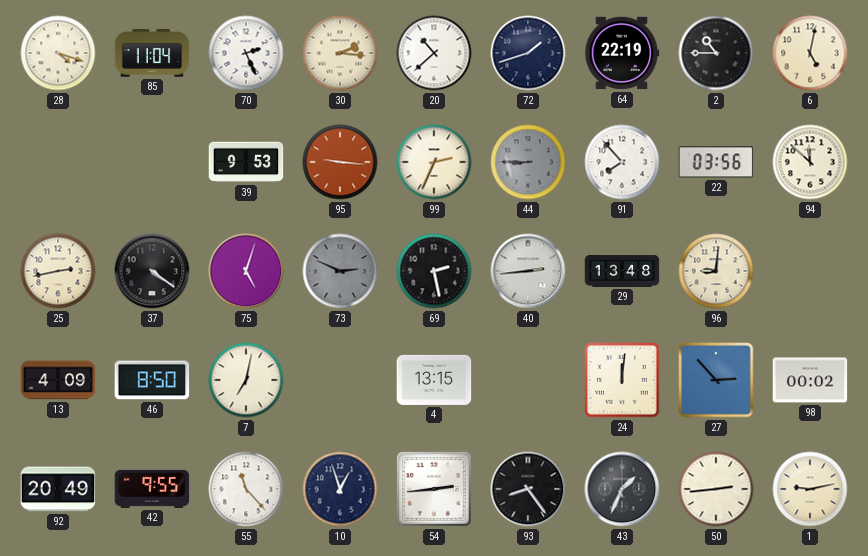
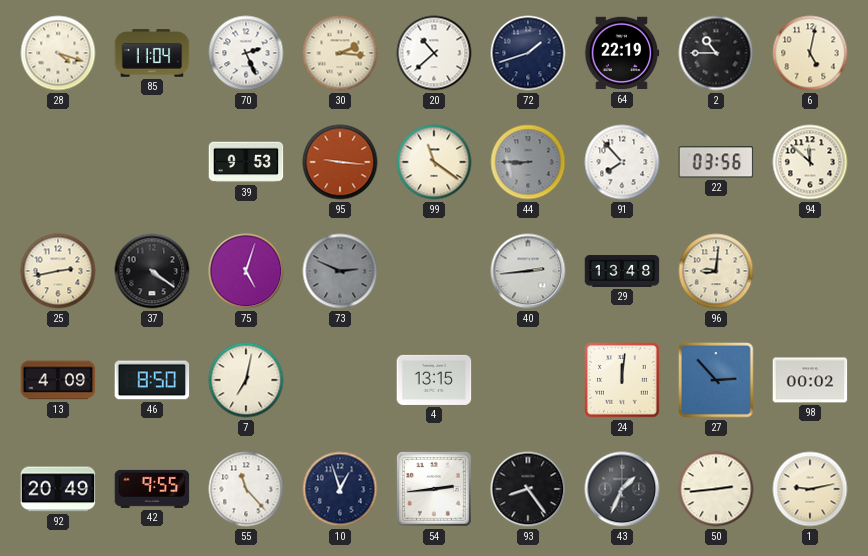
99: 2:34 -> 11:21 (434, 162)
69: 2:28 -> none (434, 271)
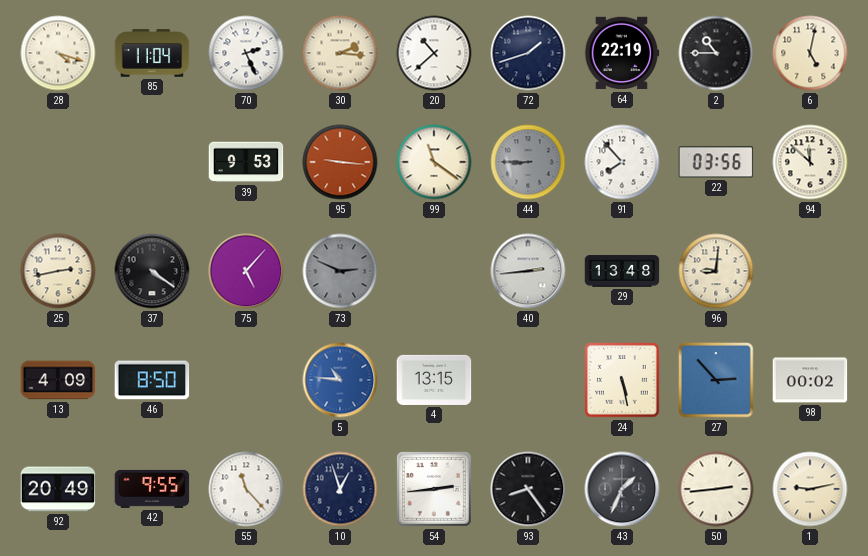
75: 5:03 -> 5:07 (246, 271)
7: 7:02 -> none (246, 380)
5: none -> 10:46 (340, 380)
24: 12:01 -> 5:28 (622, 380)
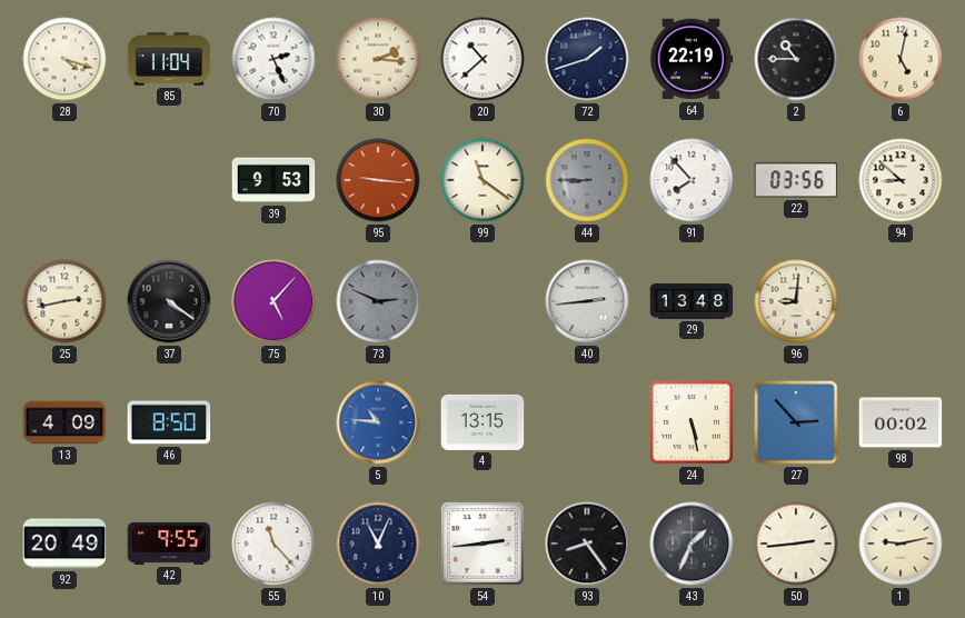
94: 11:52 -> 8:52 (901, 180)
10: 12:57 -> 11:04 (378, 544)
